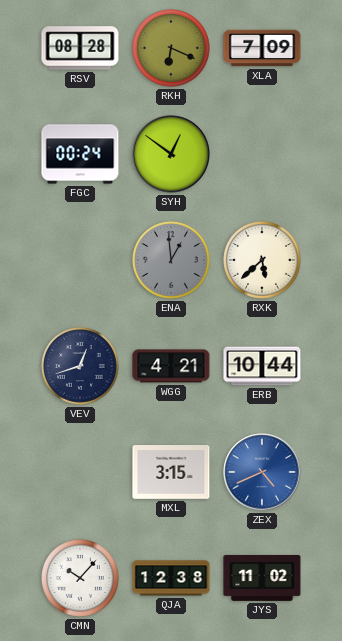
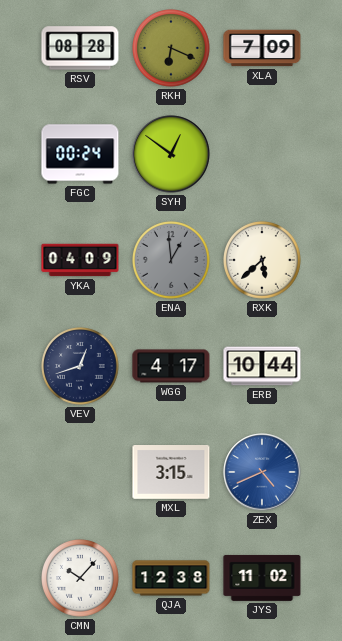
YKA: none -> 04:09 (80, 260)
WGG: 4:21 -> 4:17 (171, 366)
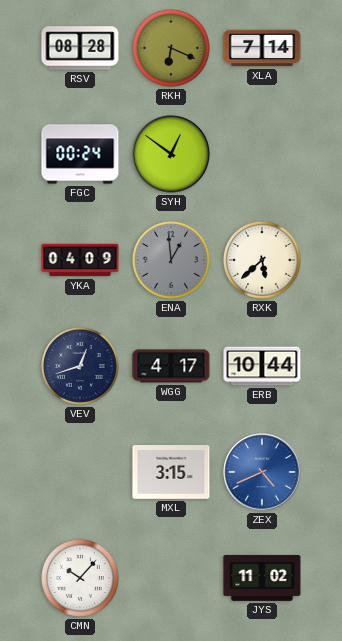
XLA: 7:09 -> 7:14 (262, 48)
QJA: 12:38 -> none (171, 578)
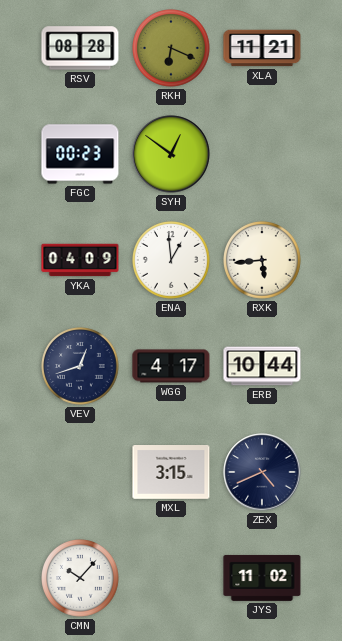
XLA: 7:14 -> 11:21 (262, 48)
FGC: 00:24 -> 00:23 (80, 154)
ENA dial: grey -> white (172, 261)
RXK: 5:38 -> 5:44 (263, 261)
ZEX dial: blue -> navy (262, 472)
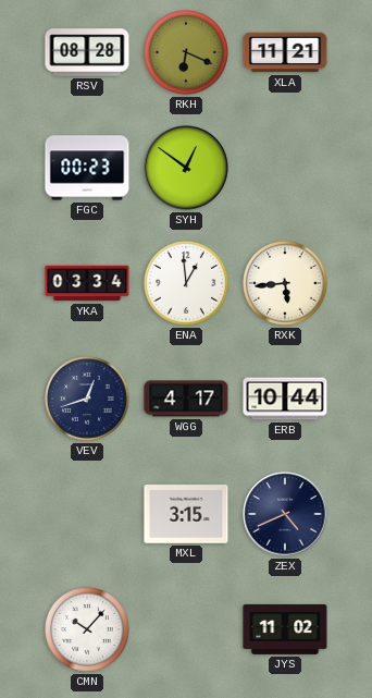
YKA: 04:09 -> 03:34 (87, 283)
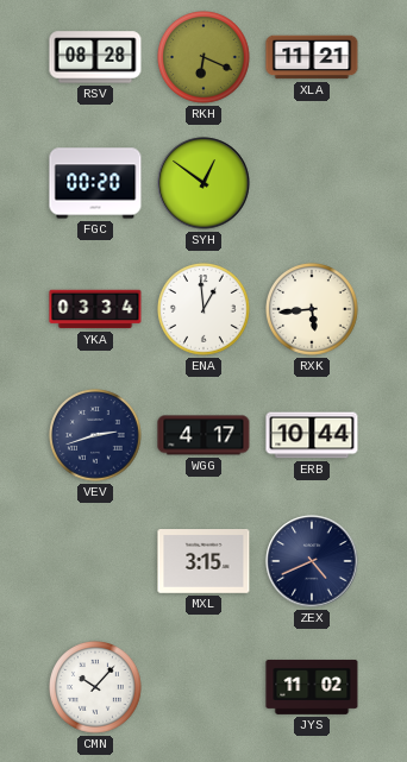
FGC: 00:23 -> 00:20 (95, 183)
VEV: 12:42 -> 2:42 (96, 436)
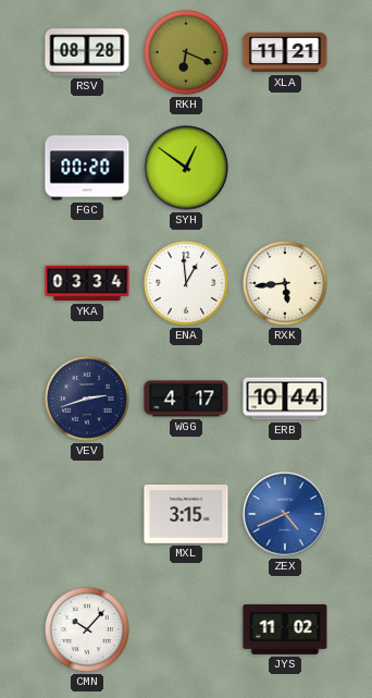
ZEX dial: navy -> blue (285, 514)
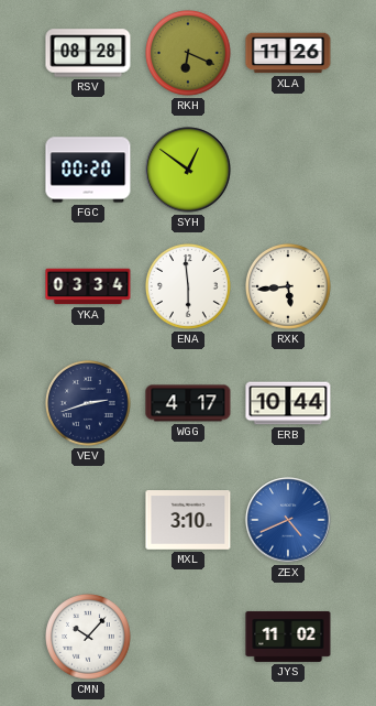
XLA: 11:21 -> 11:26 (288, 53)
ENA: 12:59 -> 5:59 (189, 287)
MXL: 3:15 -> 3:10 (188, 521)
